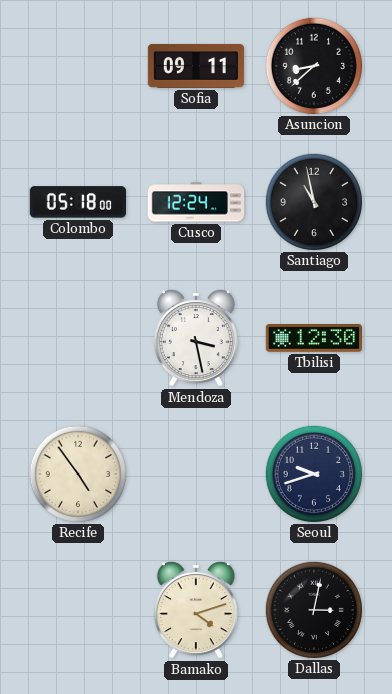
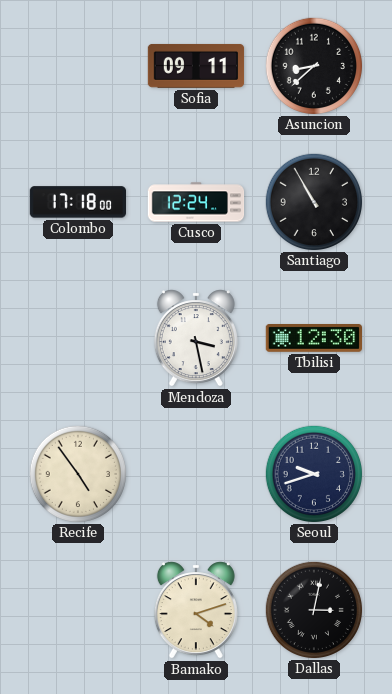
Colombo: 05:18 -> 17:18 (77, 202)
Santiago: 10:58 -> 10:55 (313, 201)
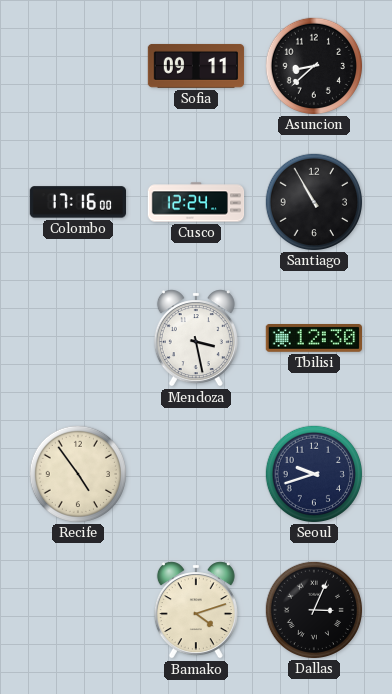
Colombo: 17:18 -> 17:16 (77, 202)
Dallas: 3:02 -> 3:04 (313, 609)
